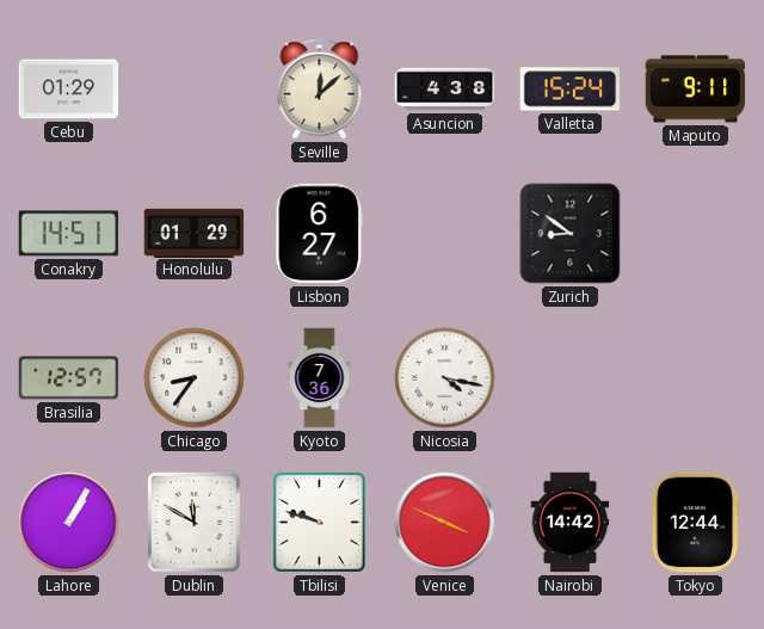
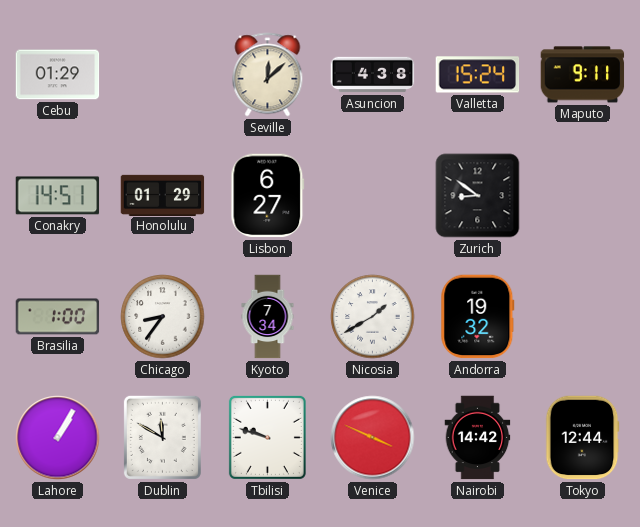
Brasilia: 12:57 -> 1:00 (58, 317)
Kyoto: 7:36 -> 7:34 (268, 317)
Nicosia: 4:17 -> 1:40 (373, 317)
Andorra: none -> 19:32 (478, 317)
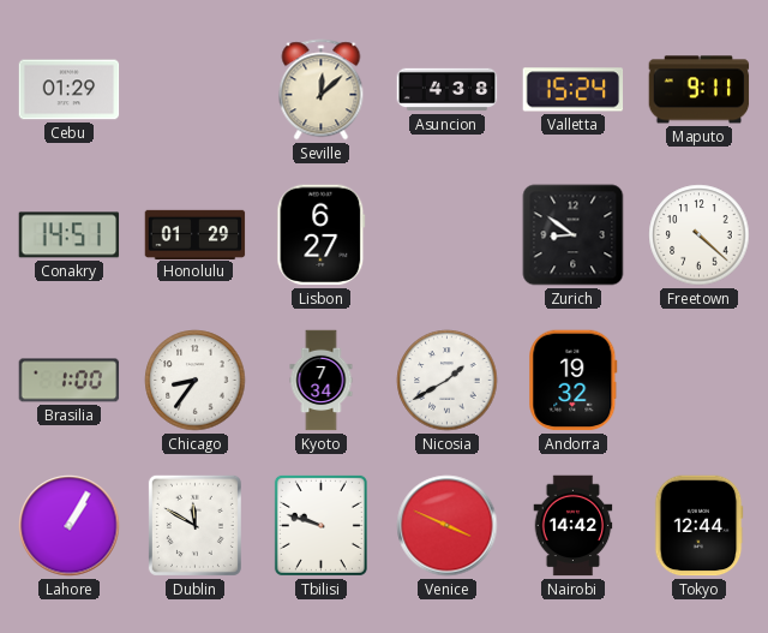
Freetown: none -> 4:22 (700, 235)
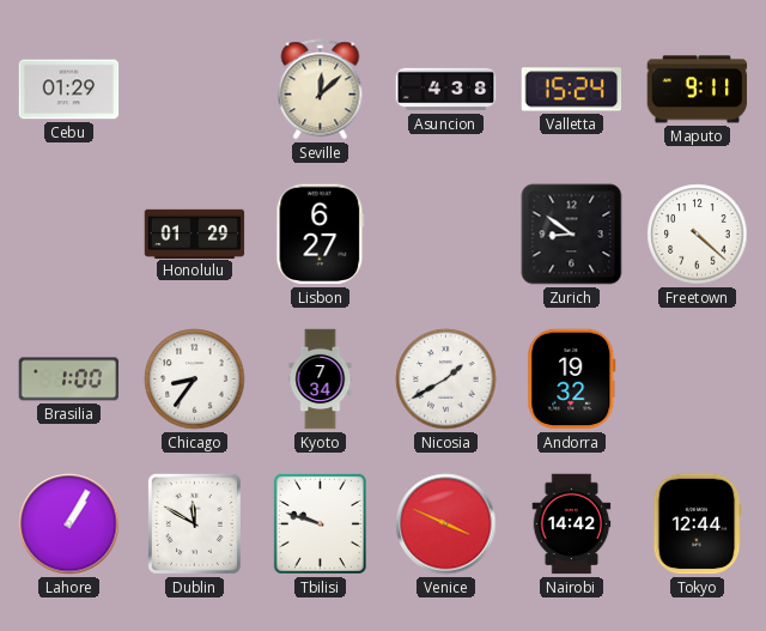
Conakry: 14:51 -> none (70, 235)
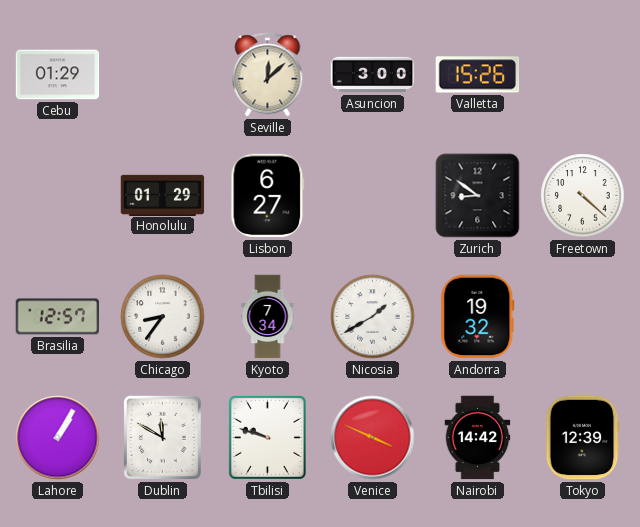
Asuncion: 4:38 -> 3:00 (373, 75)
Valletta: 15:24 -> 15:26 (478, 75)
Maputo: 9:11 -> none (698, 90)
Brasilia: 1:00 -> 12:57 (58, 317)
Tokyo: 12:44 -> 12:39 (582, 438)
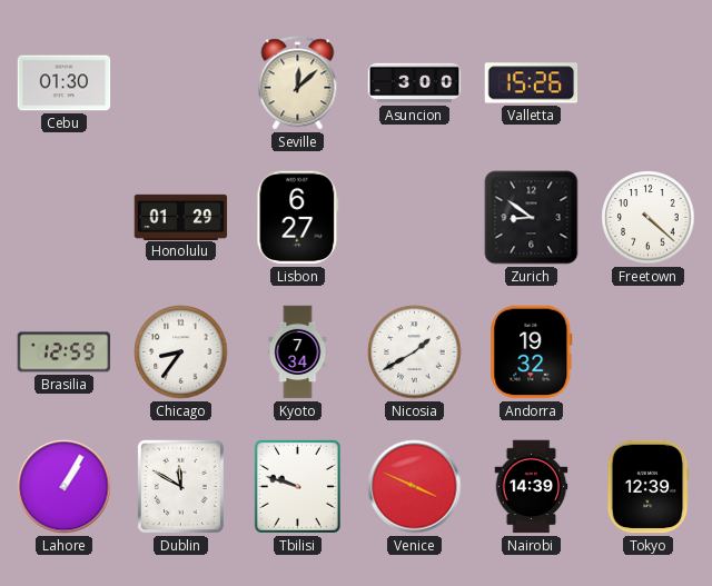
Cebu: 01:29 -> 01:30 (65, 83)
Brasilia: 12:57 -> 12:59 (65, 352)
Nairobi: 14:42 -> 14:39 (532, 487)
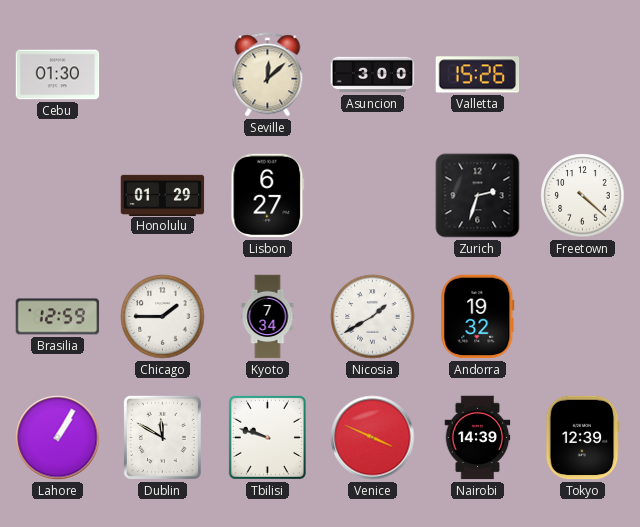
Zurich: 8:51 -> 2:33 (478, 196)
Chicago: 8:36 -> 1:45 (163, 317)
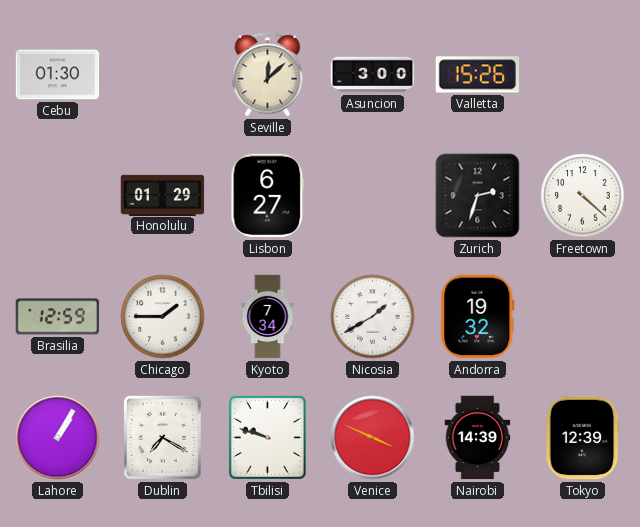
Dublin: 11:50 -> 7:20 (162, 437)
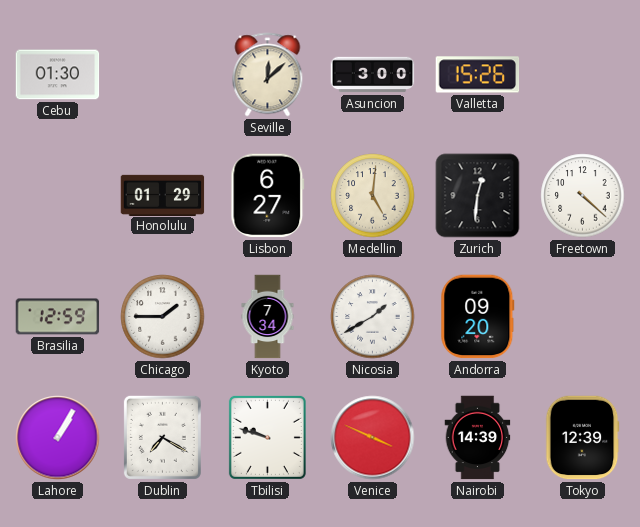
Medellin: none -> 5:01 (373, 196)
Zurich: 2:33 -> 12:31 (478, 196)
Andorra: 19:32 -> 09:20 (478, 317)
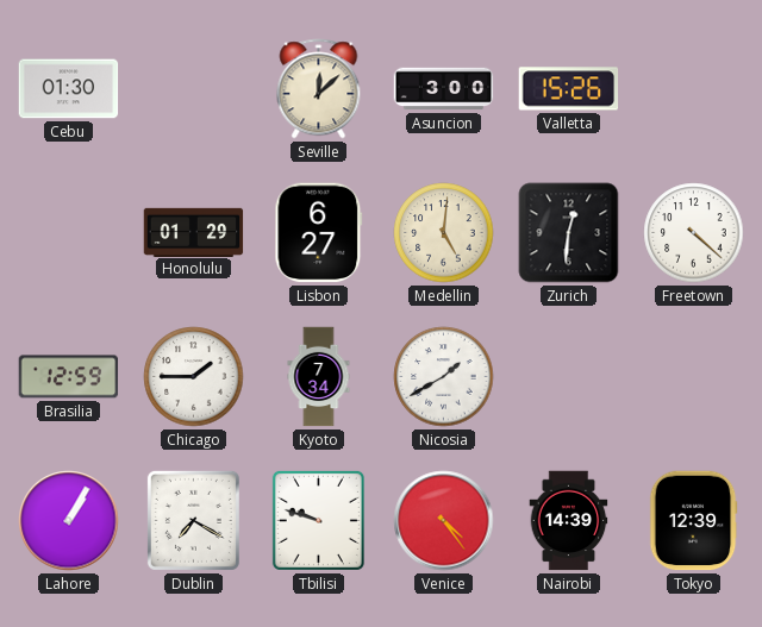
Andorra: 09:20 -> none (478, 317)
Venice: 3:49 -> 4:24 (444, 521)
